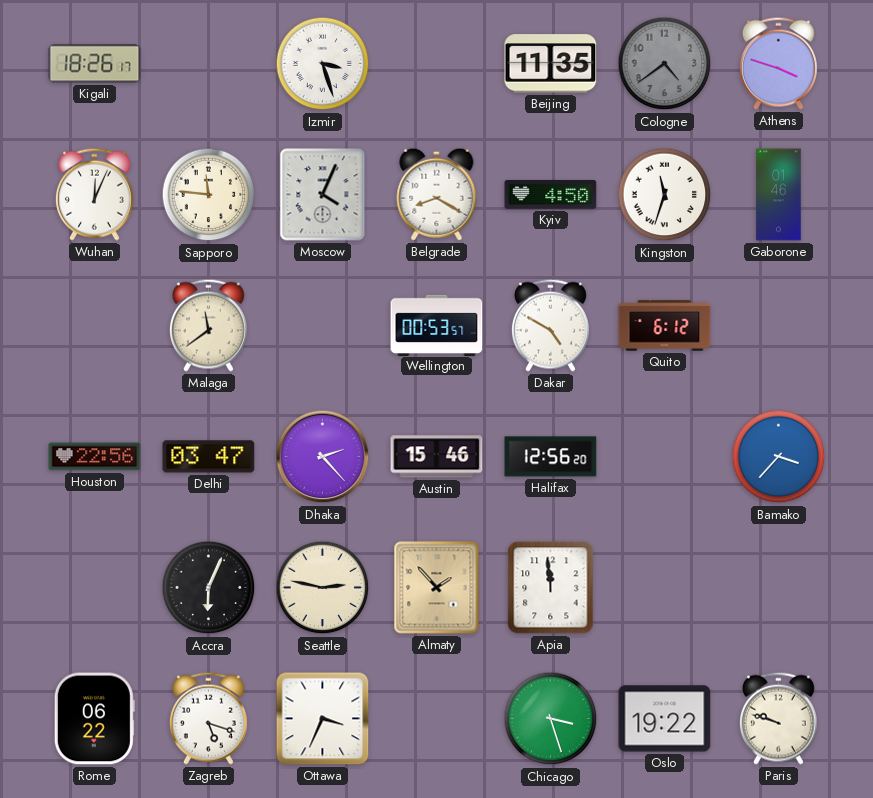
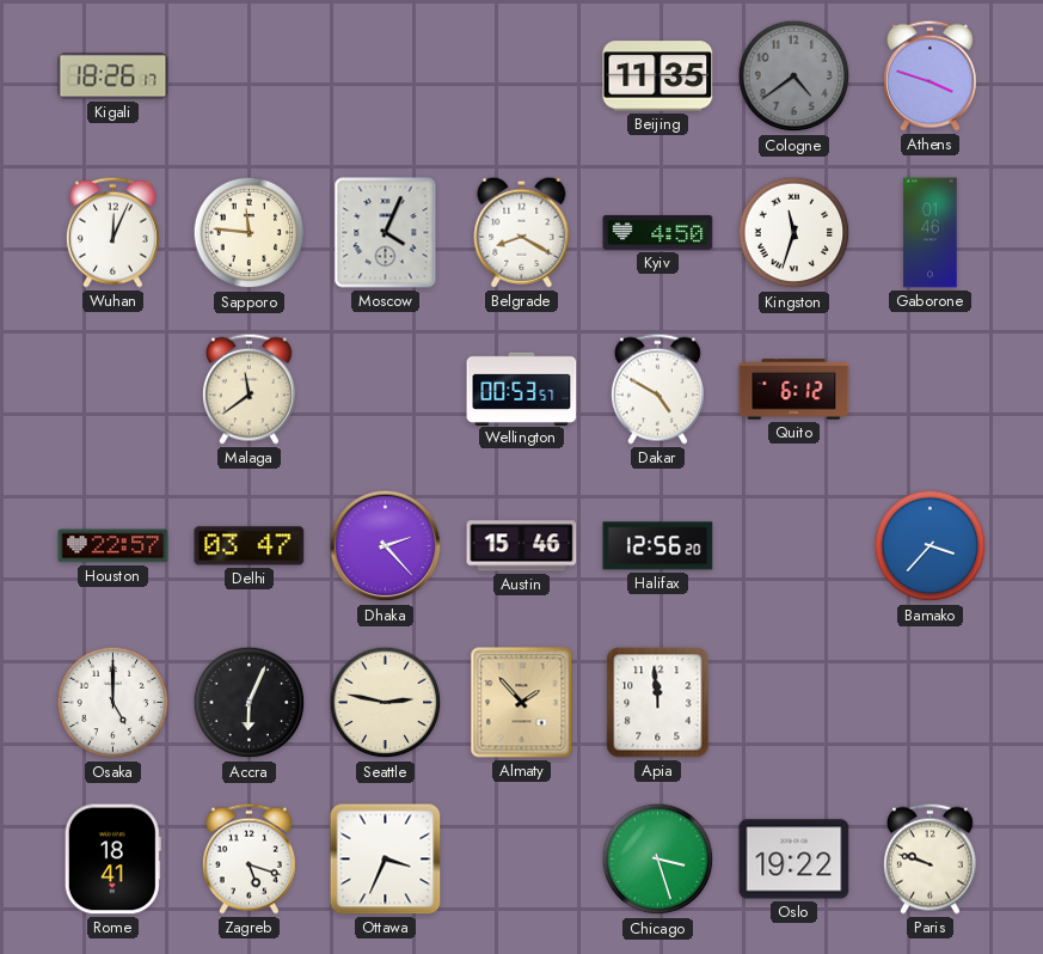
Izmir: 3:27 -> none (323, 64)
Houston: 22:56 -> 22:57 (113, 546)
Osaka: none -> 5:00 (113, 703)
Rome: 06:22 -> 18:41 (112, 860)
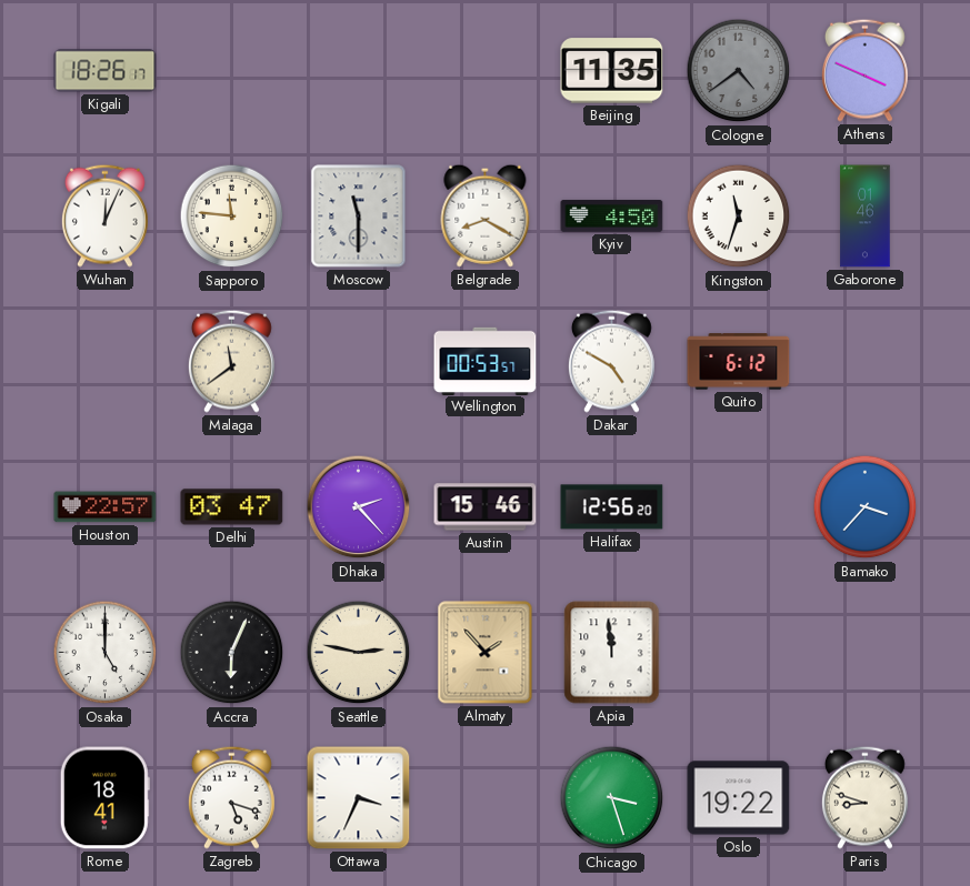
Athens: 3:48 -> 3:49 (864, 70)
Moscow: 4:04 -> 11:30 (359, 217)
Paris: 9:48 -> 8:48 (864, 797)
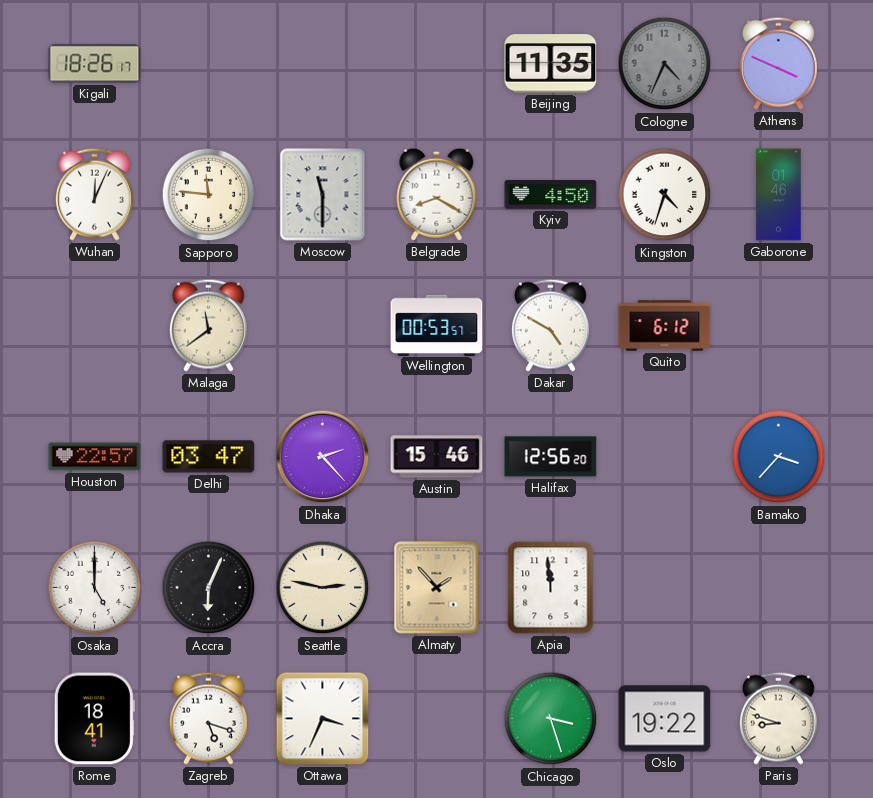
Cologne: 4:39 -> 4:34 (665, 64)
Kingston: 11:33 -> 4:33 (665, 195)
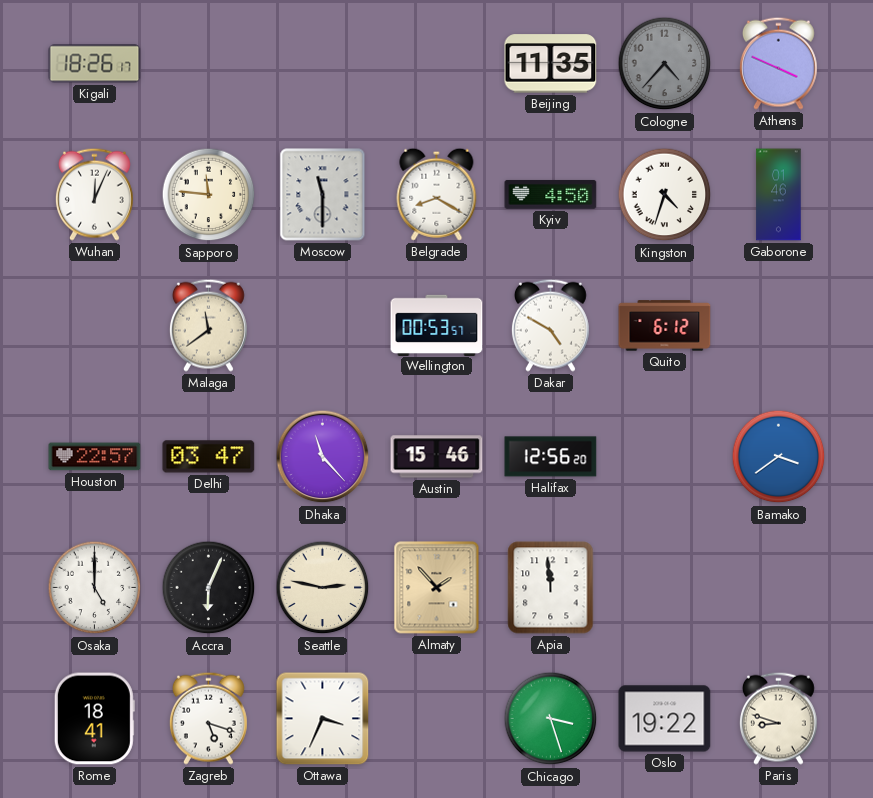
Cologne: 4:34 -> 4:37 (665, 64)
Dhaka: 2:23 -> 11:23 (323, 457)
Bamako: 3:37 -> 3:39 (779, 457)
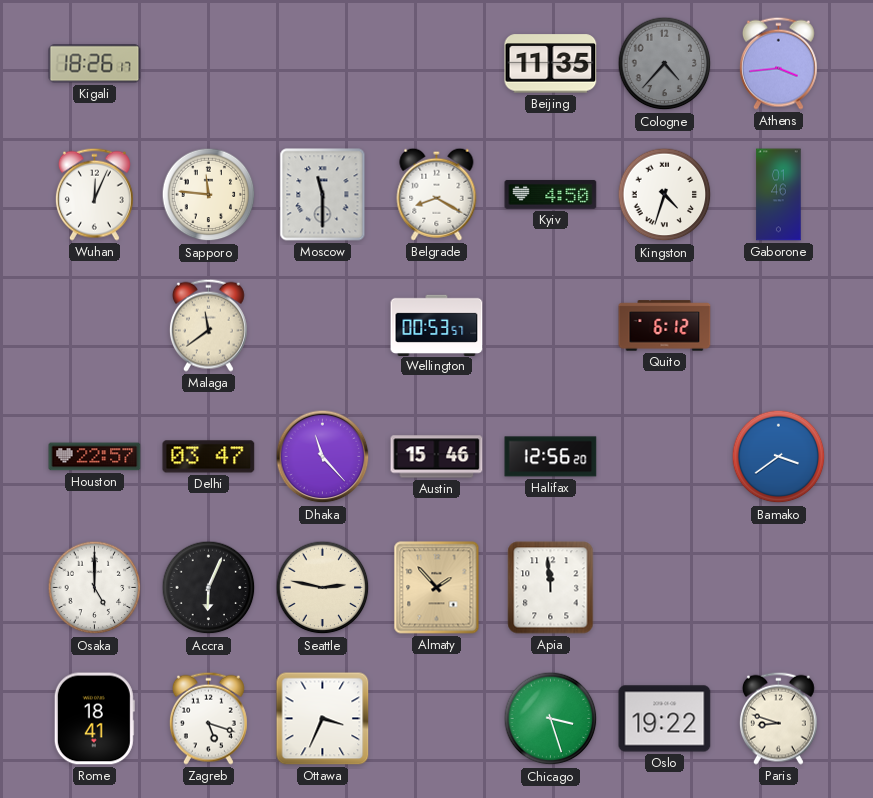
Athens: 3:49 -> 3:44 (778, 63)
Dakar: 4:50 -> none (550, 325)
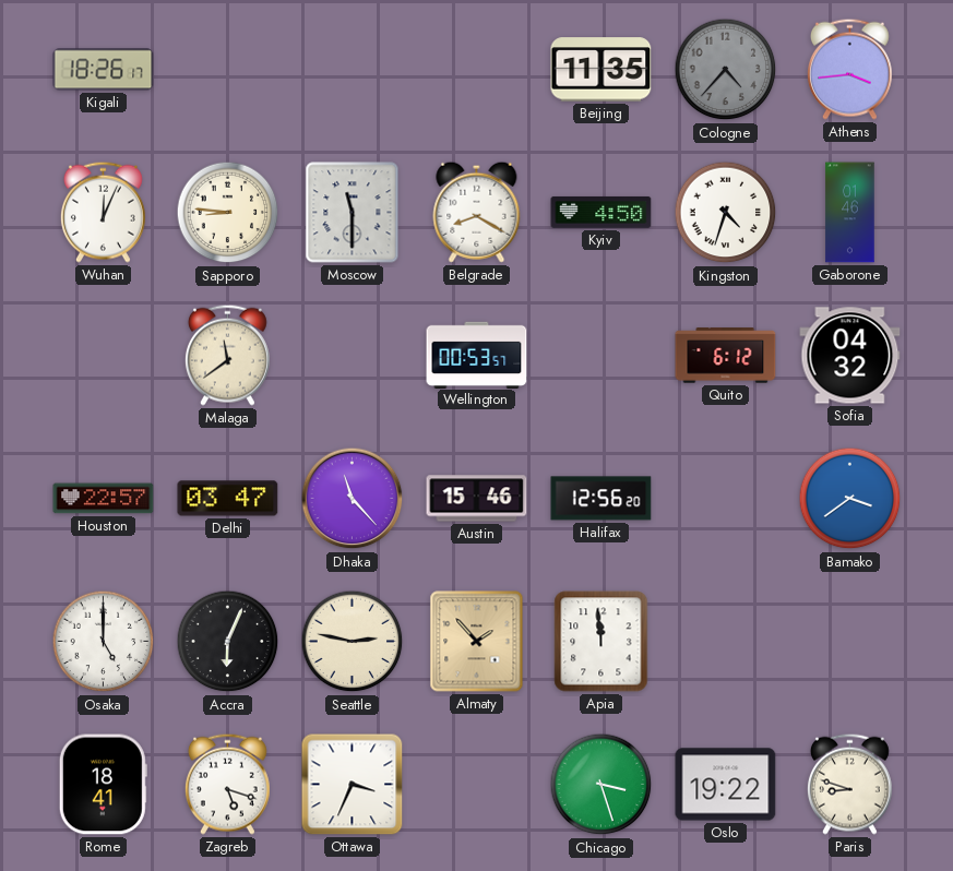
Sapporo: 11:46 -> 8:46 (228, 213)
Sofia: none -> 04:32 (850, 356)
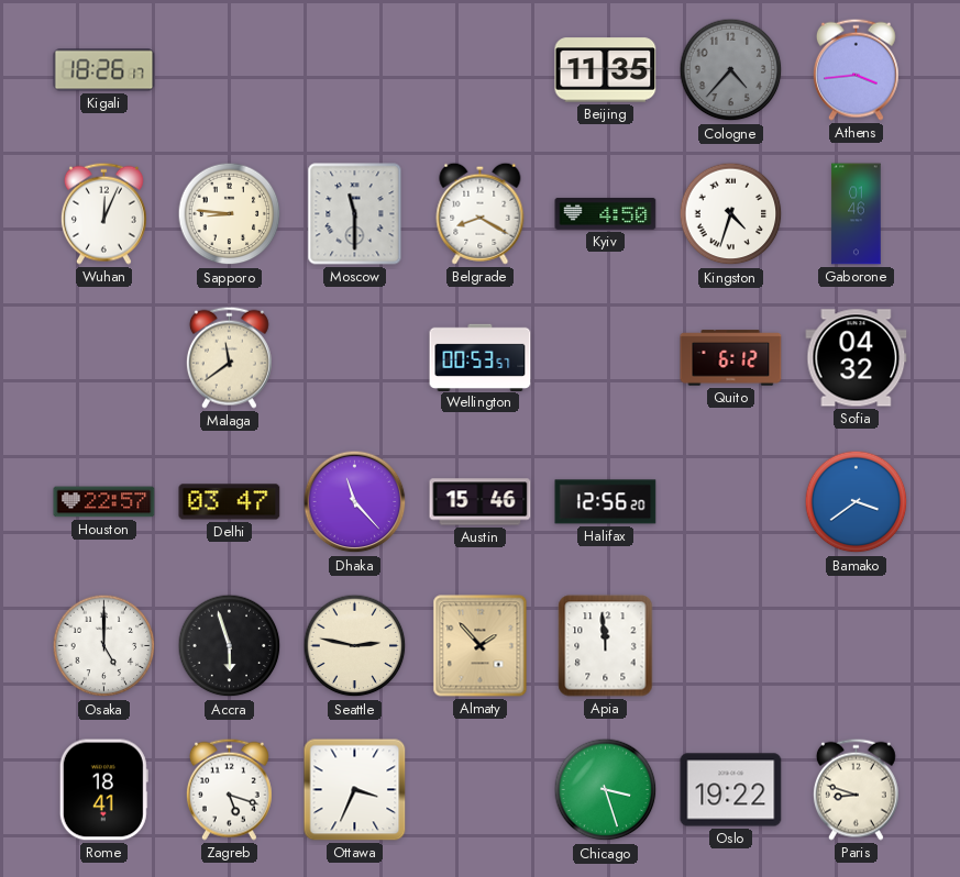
Accra: 6:04 -> 5:57 (230, 646)
